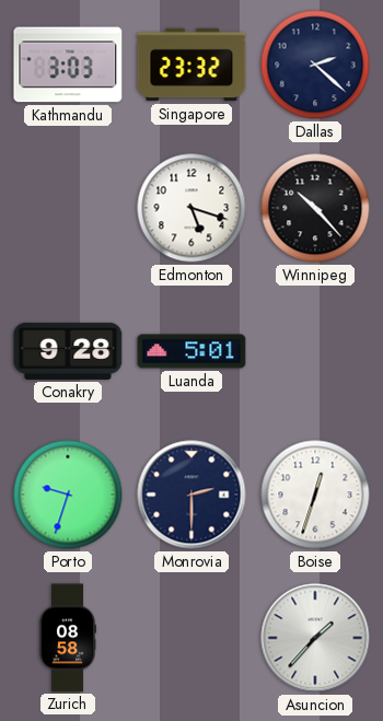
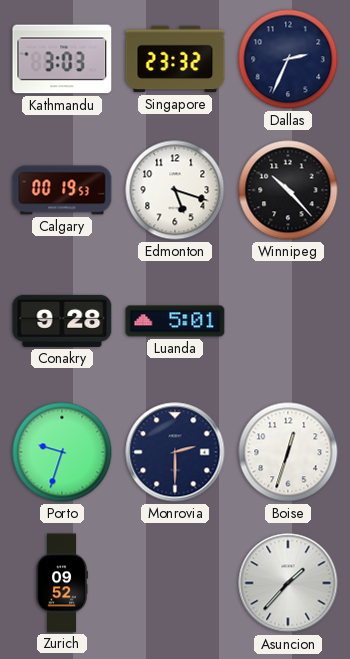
Dallas: 2:22 -> 2:34 (288, 59)
Calgary: none -> 00:19 (62, 190)
Zurich: 08:58 -> 09:52 (62, 583)
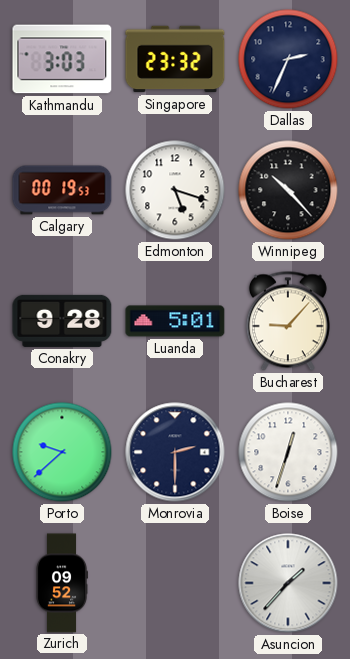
Bucharest: none -> 9:07 (288, 321)
Porto: 9:33 -> 9:38 (62, 452)
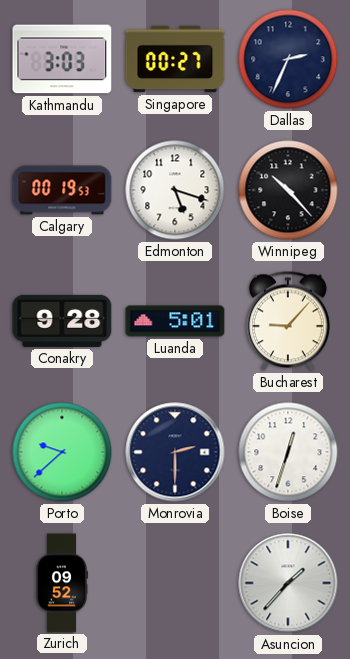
Singapore: 23:32 -> 00:27 (175, 59)
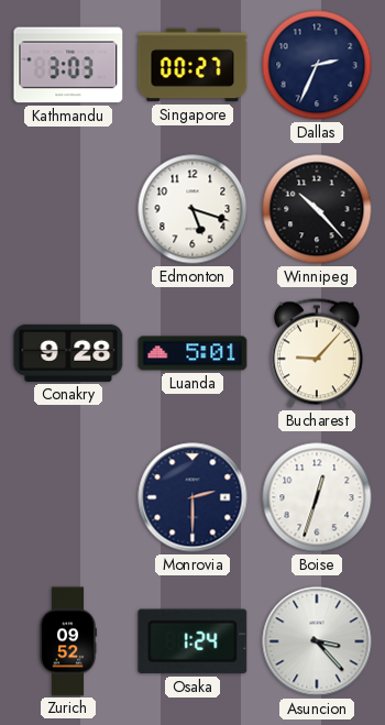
Calgary: 00:19 -> none (62, 190)
Porto: 9:38 -> none (62, 452)
Osaka: none -> 1:24 (193, 641)
Asuncion: 1:37 -> 3:23 (317, 641)
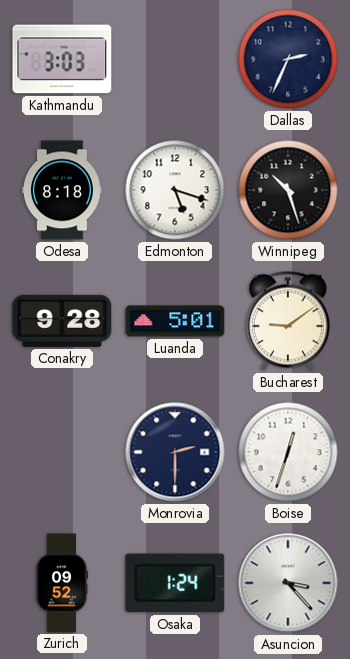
Singapore: 00:27 -> none (193, 65)
Odesa: none -> 8:18 (62, 190)
Winnipeg: 10:23 -> 10:27 (288, 190)
Bucharest: 9:07 -> 9:09 (288, 321)
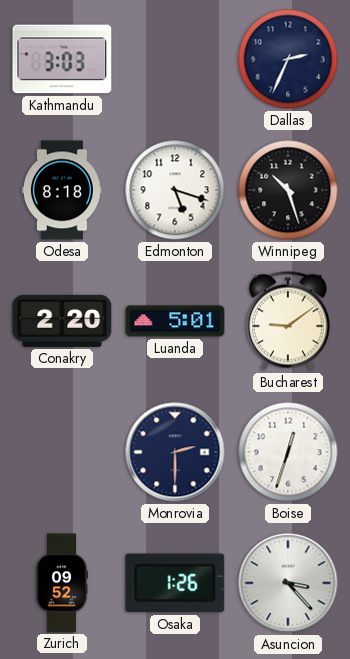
Conakry: 9:28 -> 2:20 (62, 321)
Osaka: 1:24 -> 1:26 (175, 583)
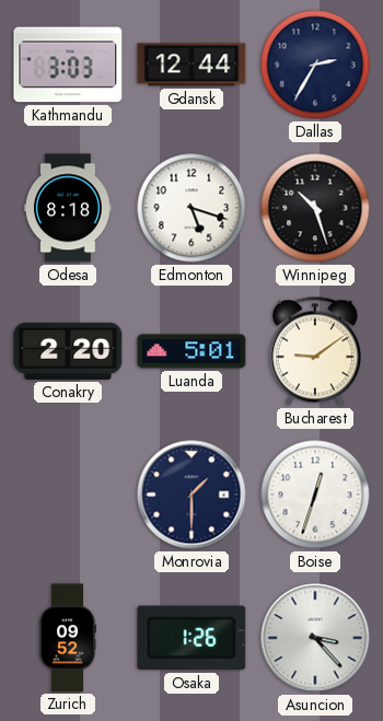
Gdansk: none -> 12:44 (191, 65)
Dallas: 2:34 -> 2:35 (315, 65)
Monrovia: 2:30 -> 1:30 (191, 495)
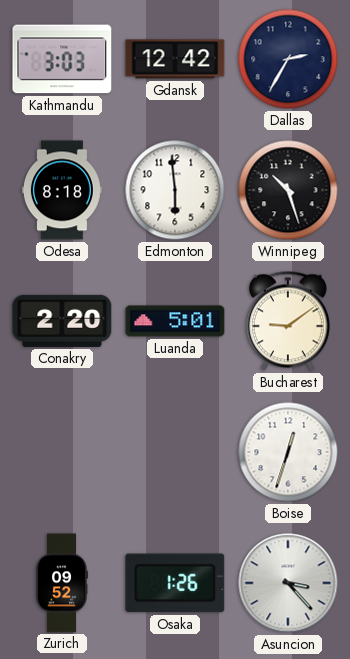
Gdansk: 12:44 -> 12:42 (175, 59)
Edmonton: 5:18 -> 5:59 (175, 190)
Monrovia: 1:30 -> none (191, 495)
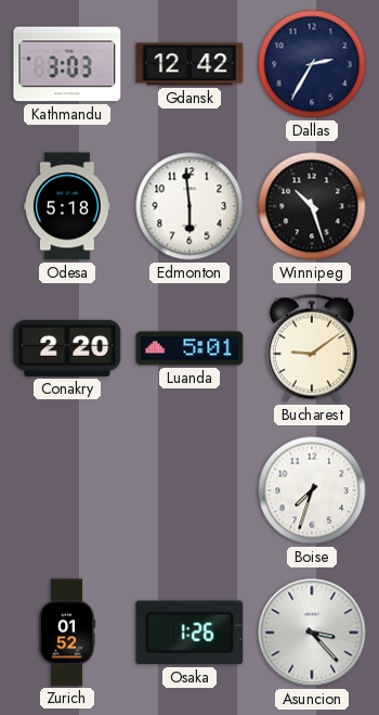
Odesa: 8:18 -> 5:18 (67, 206)
Boise: 12:33 -> 7:33 (312, 490)
Zurich: 09:52 -> 01:52 (67, 633)
